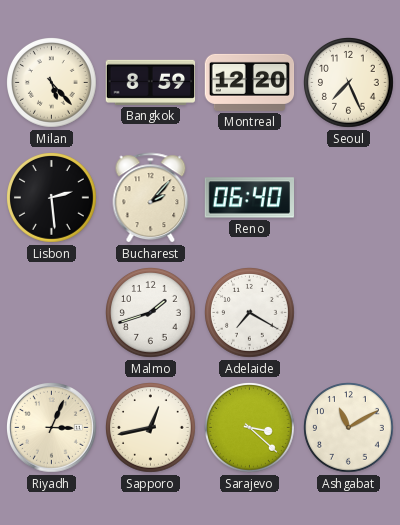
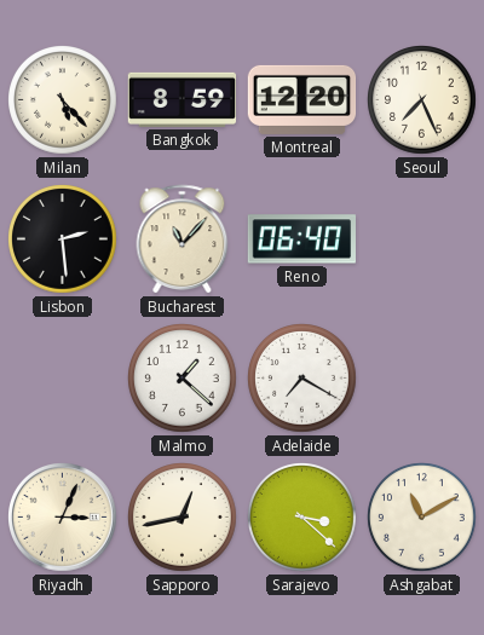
Bucharest: 2:07 -> 11:07 (183, 239)
Malmo: 1:42 -> 1:22 (183, 379)
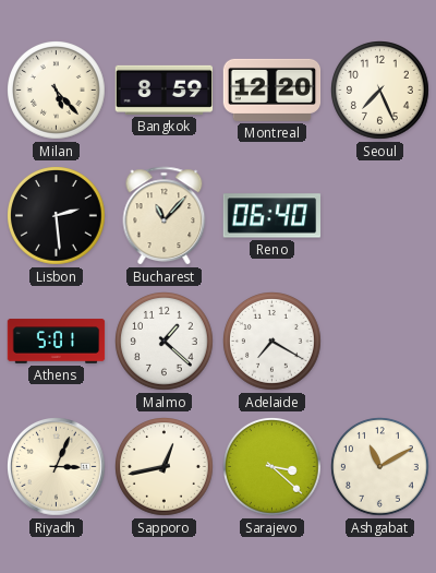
Athens: none -> 5:01 (57, 342)
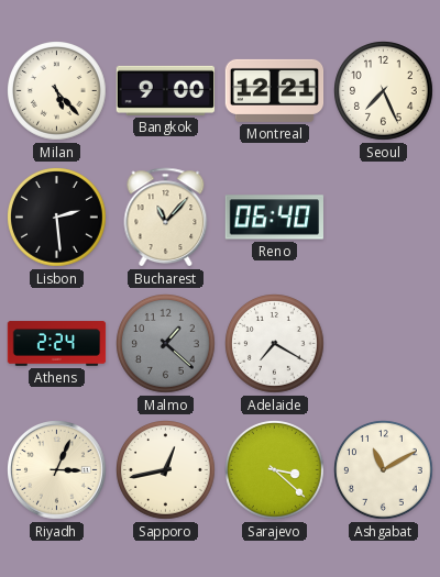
Bangkok: 8:59 -> 9:00 (166, 90)
Montreal: 12:20 -> 12:21 (275, 90)
Athens: 5:01 -> 2:24 (57, 344)
Malmo dial: white -> grey (166, 344)
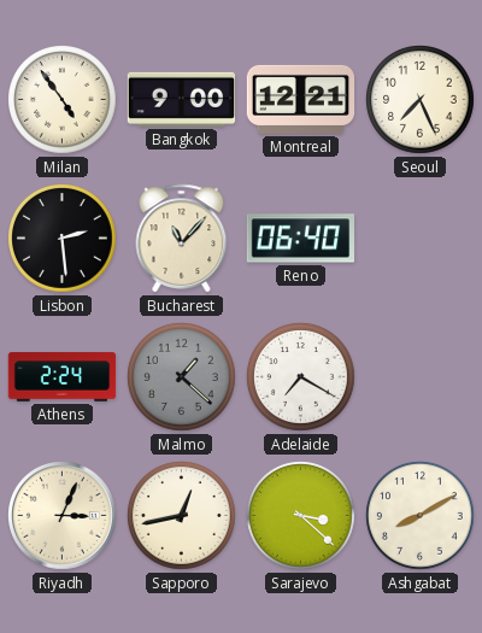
Milan: 5:23 -> 4:54 (63, 100)
Ashgabat: 11:10 -> 8:10 (421, 516)
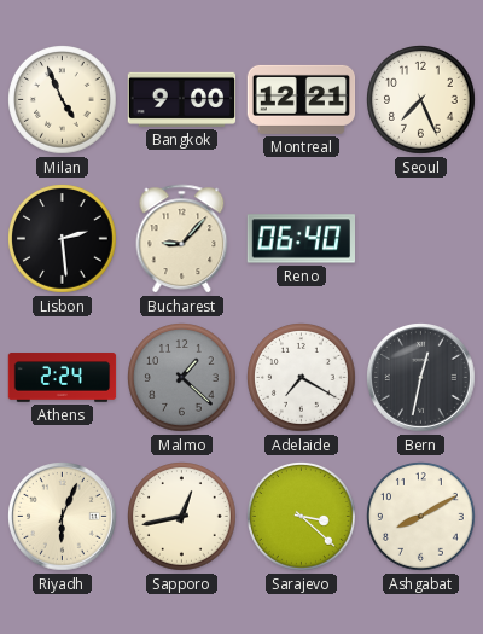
Milan: 4:54 -> 4:56 (63, 100)
Bucharest: 11:07 -> 9:07 (182, 239)
Bern: none -> 12:32 (421, 378)
Riyadh: 3:04 -> 6:04 (63, 517)
